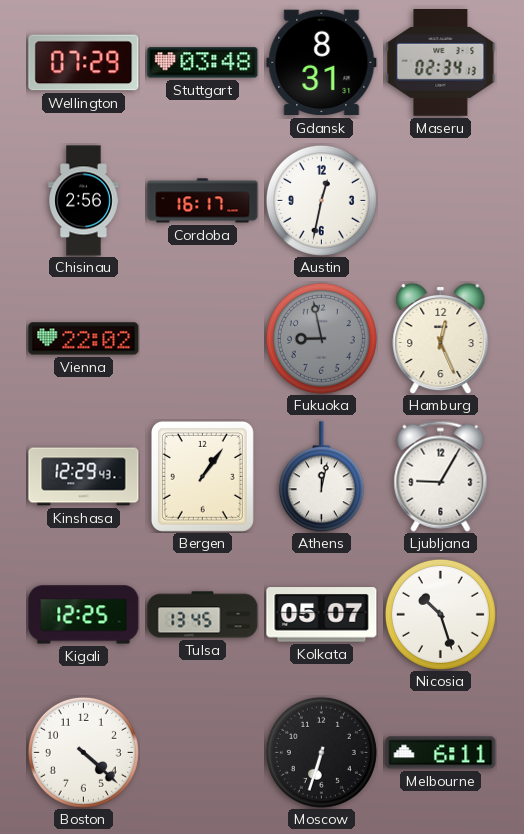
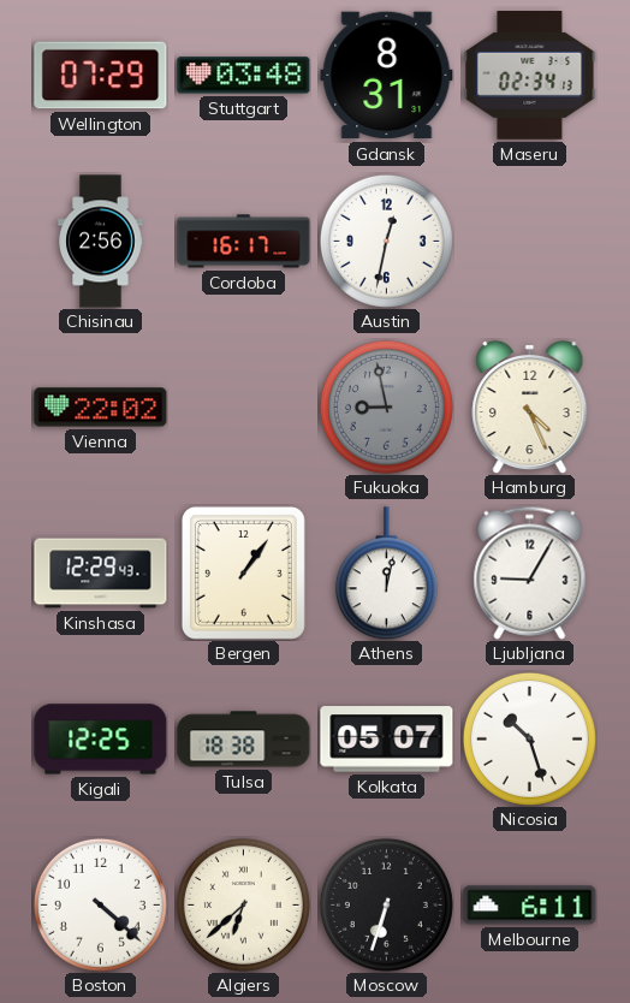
Hamburg: 12:26 -> 4:26 (530, 406)
Tulsa: 13:45 -> 18:38 (244, 740)
Algiers: none -> 6:38 (243, 904)
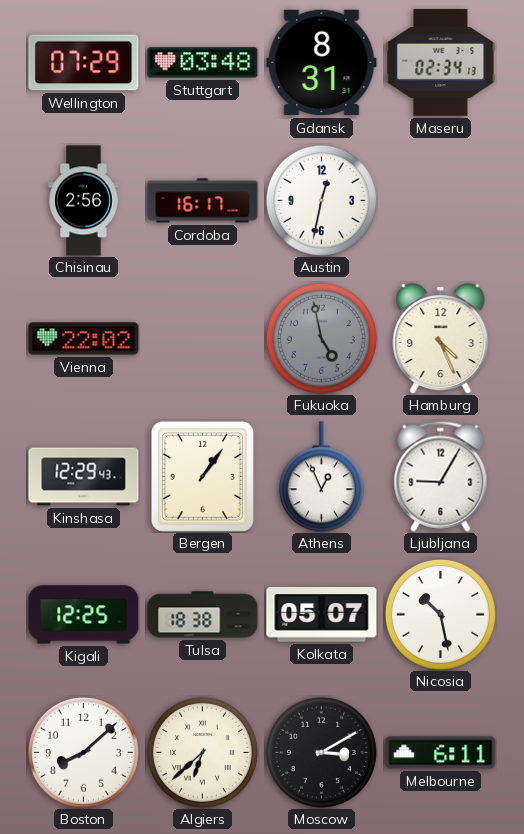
Fukuoka: 8:58 -> 4:58 (321, 338)
Athens: 12:02 -> 12:56 (321, 477)
Nicosia: 10:27 -> 10:28 (440, 614)
Boston: 4:22 -> 8:08 (83, 752)
Moscow: 6:33 -> 3:10 (321, 752)
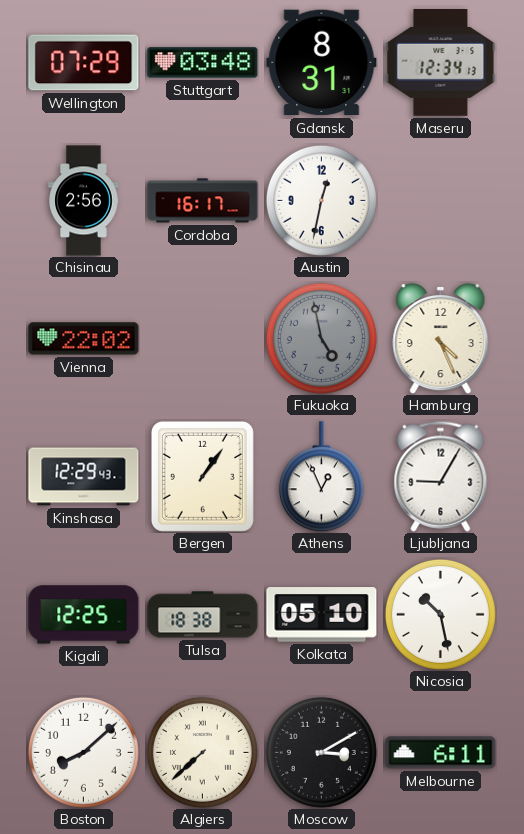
Maseru: 02:34 -> 12:34 (441, 63)
Kolkata: 05:07 -> 05:10 (322, 615)
Algiers: 6:38 -> 7:38 (202, 752)
